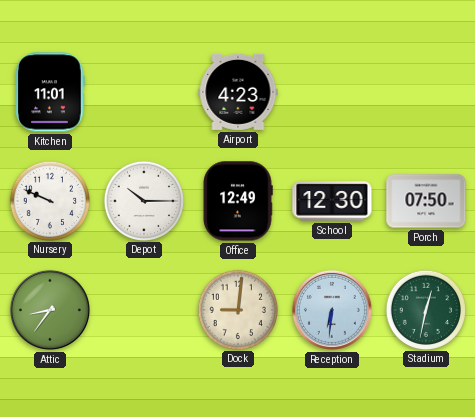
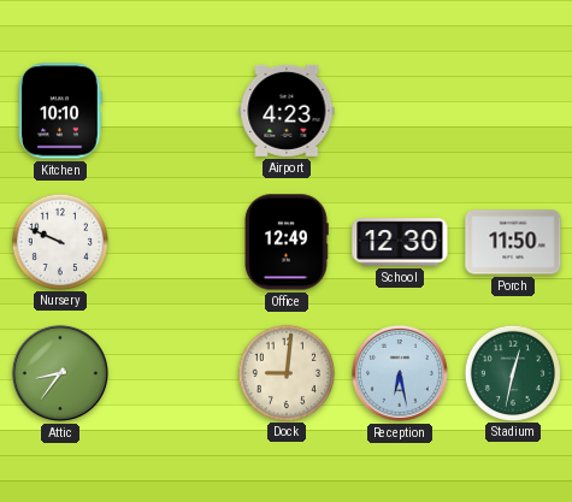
Kitchen: 11:01 -> 10:10 (60, 111)
Depot: 10:15 -> none (143, 200)
Porch: 07:50 -> 11:50 (513, 242)
Reception: 6:31 -> 6:28 (400, 373)
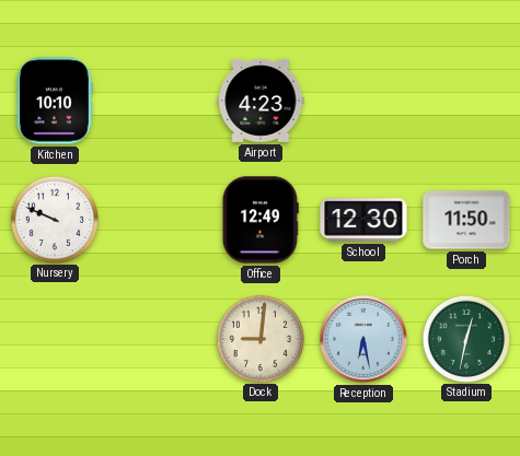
Attic: 8:36 -> none (60, 373)
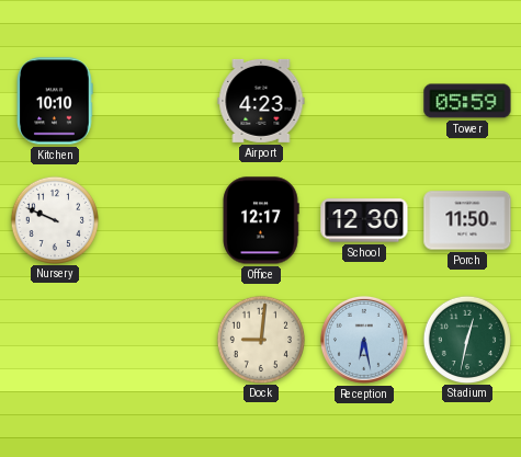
Tower: none -> 05:59 (467, 101)
Office: 12:49 -> 12:17 (261, 220)
